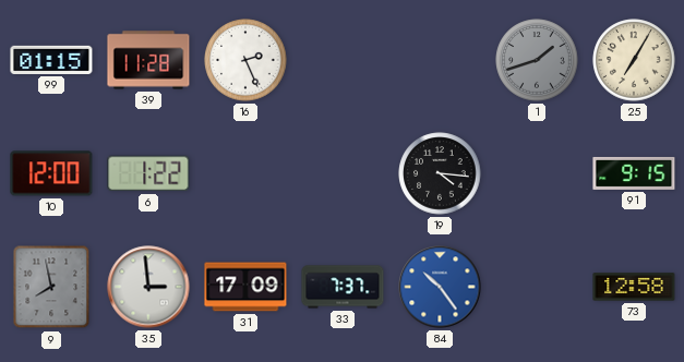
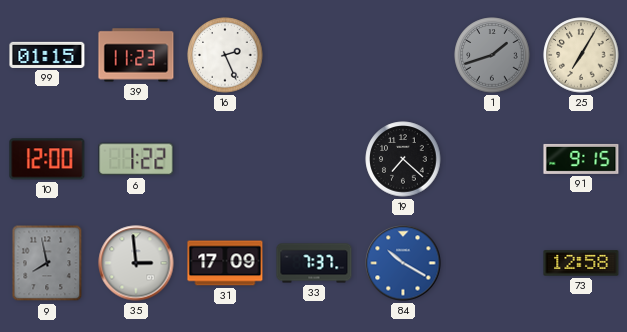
39: 11:28 -> 11:23 (136, 55)
19: 4:16 -> 7:22 (403, 159)
84: 10:24 -> 10:20 (403, 263)
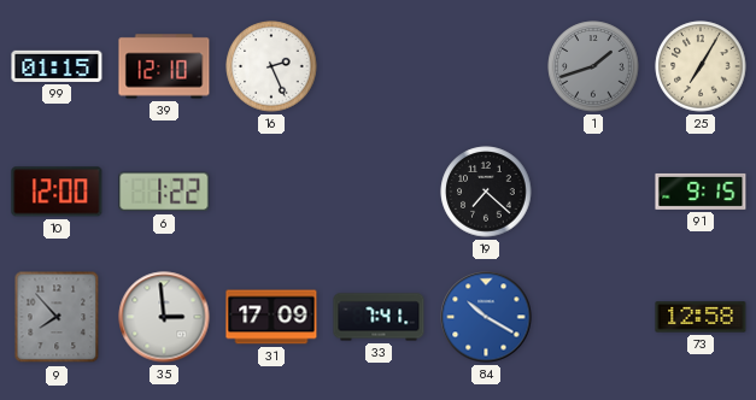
39: 11:23 -> 12:10 (164, 66)
9: 7:58 -> 7:53 (57, 317)
33: 7:37 -> 7:41 (379, 317)
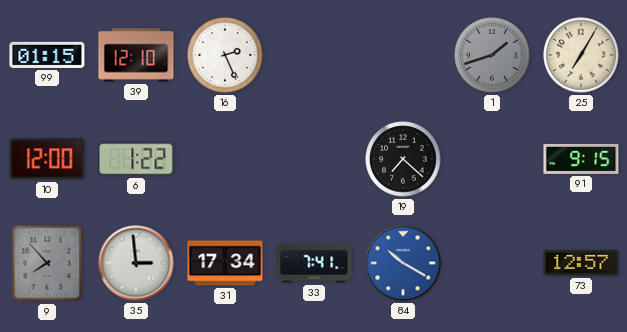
31: 17:09 -> 17:34 (225, 263)
73: 12:58 -> 12:57 (581, 263)
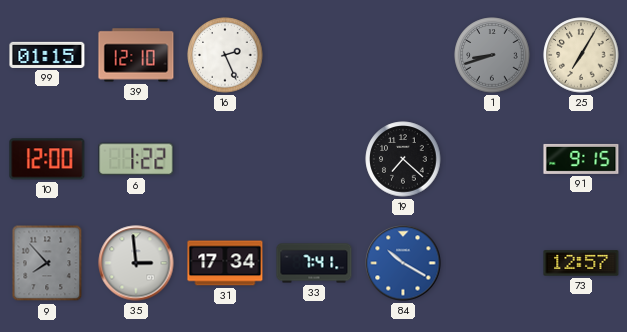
1: 1:42 -> 8:42 (492, 55)
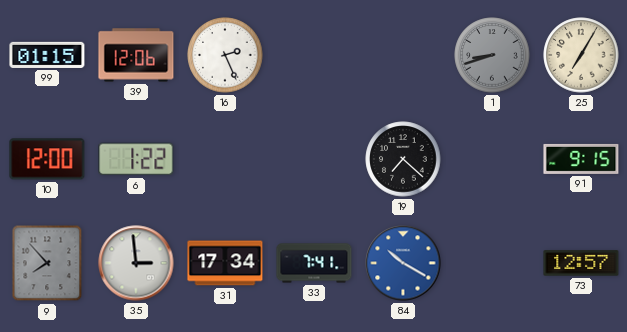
39: 12:10 -> 12:06 (136, 55)
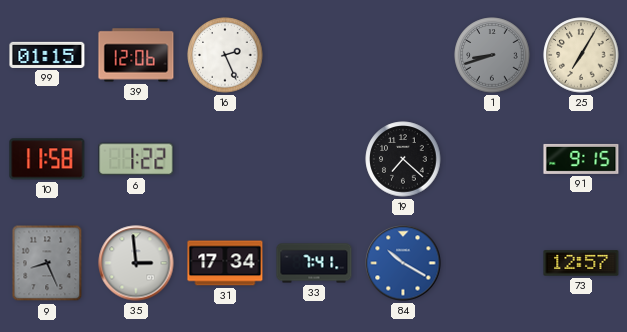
10: 12:00 -> 11:58 (47, 159)
9: 7:53 -> 8:26 (47, 263)
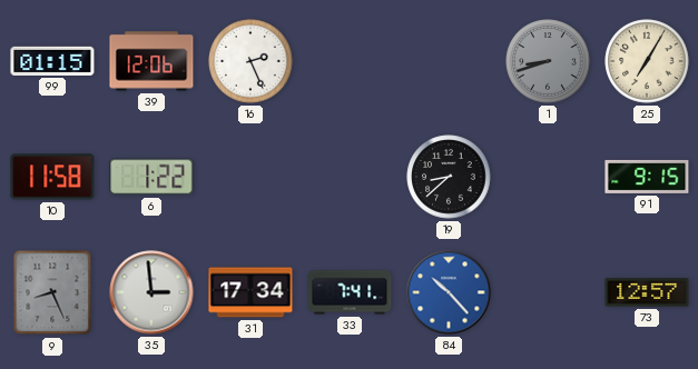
19: 7:22 -> 8:38 (449, 177)
84: 10:20 -> 10:23 (449, 292)
